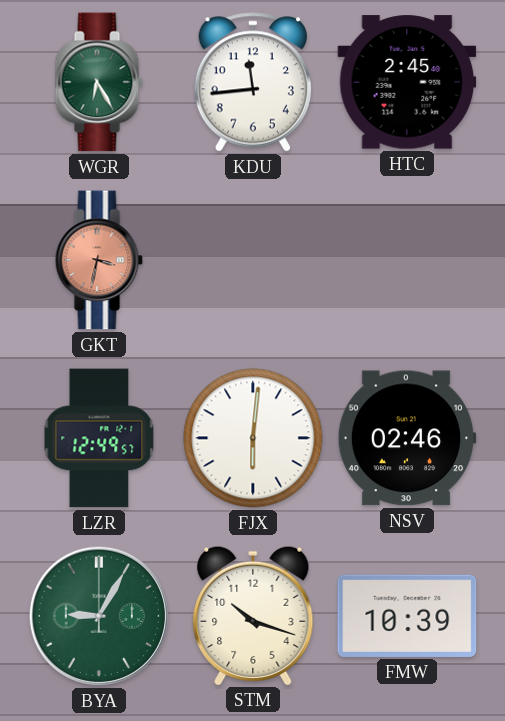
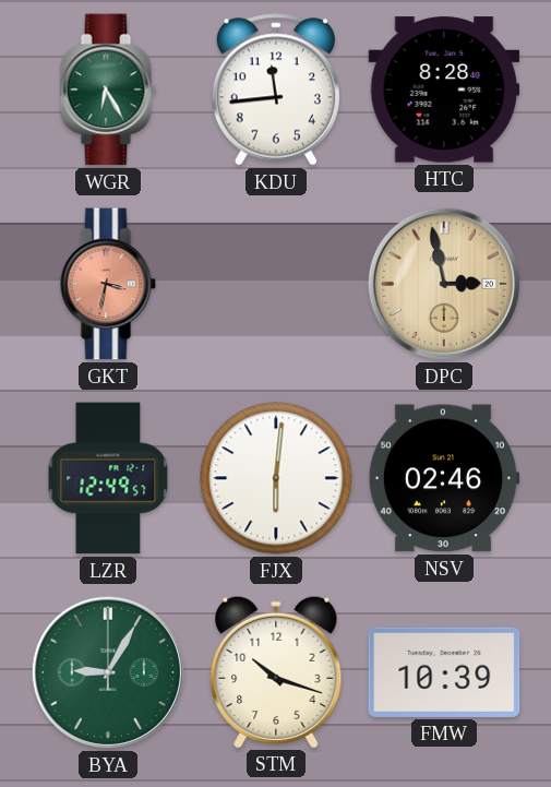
HTC: 2:45 -> 8:28 (444, 90)
DPC: none -> 2:58 (444, 284)
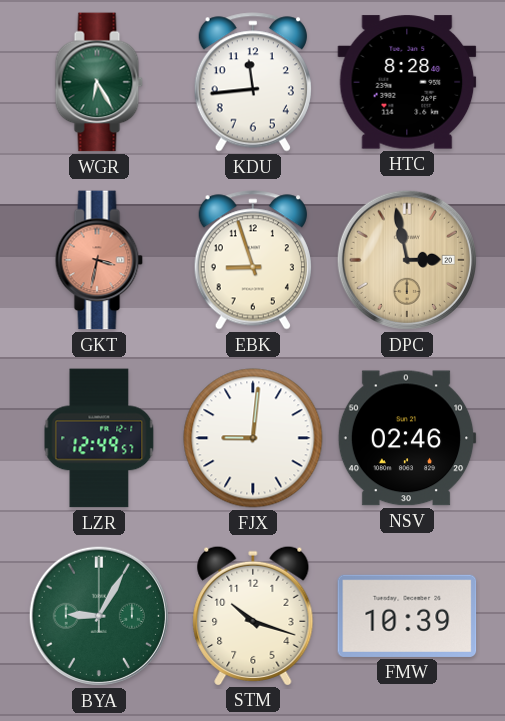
EBK: none -> 8:57 (253, 260)
FJX: 6:01 -> 9:01 (253, 438)
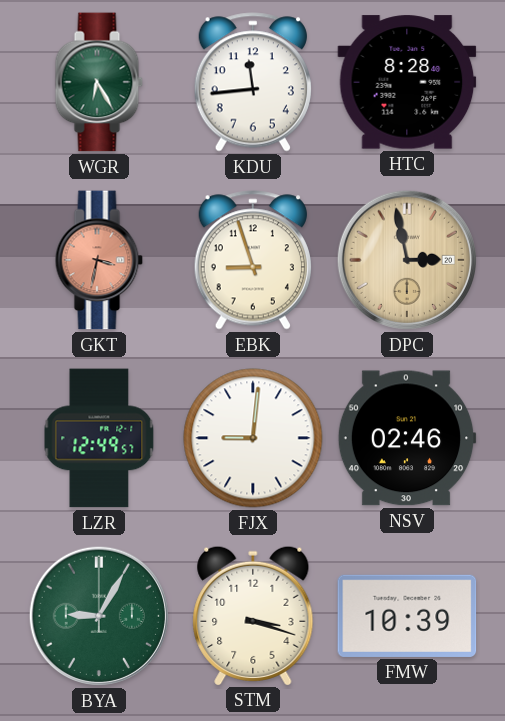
STM: 10:18 -> 3:18 (253, 615)
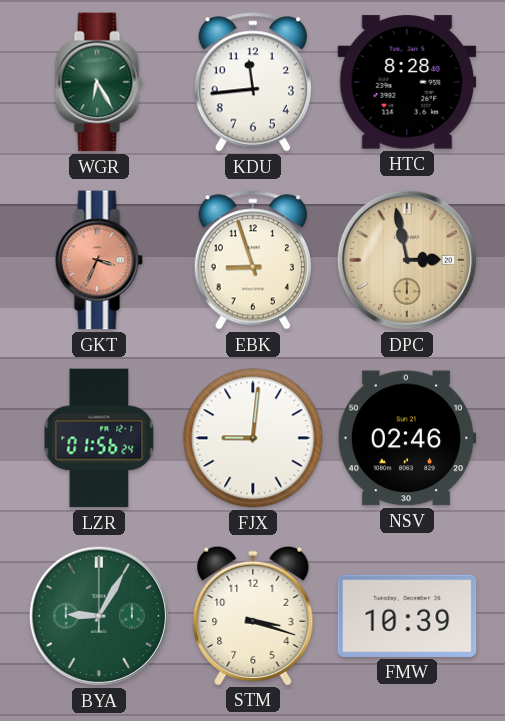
GKT: 3:32 -> 3:34 (99, 260)
LZR: 12:49 -> 01:56 (99, 438)
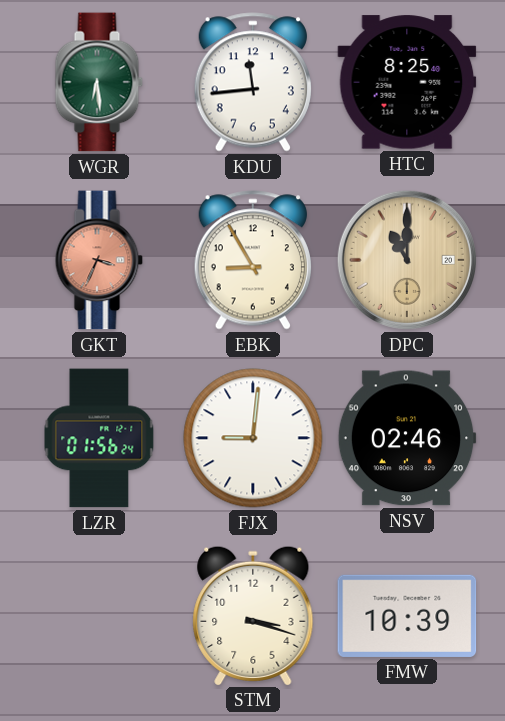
WGR: 6:25 -> 6:29 (99, 82)
HTC: 8:28 -> 8:25 (407, 82)
EBK: 8:57 -> 8:55 (253, 260)
DPC: 2:58 -> 11:00 (407, 260)
BYA: 9:05 -> none (99, 616)
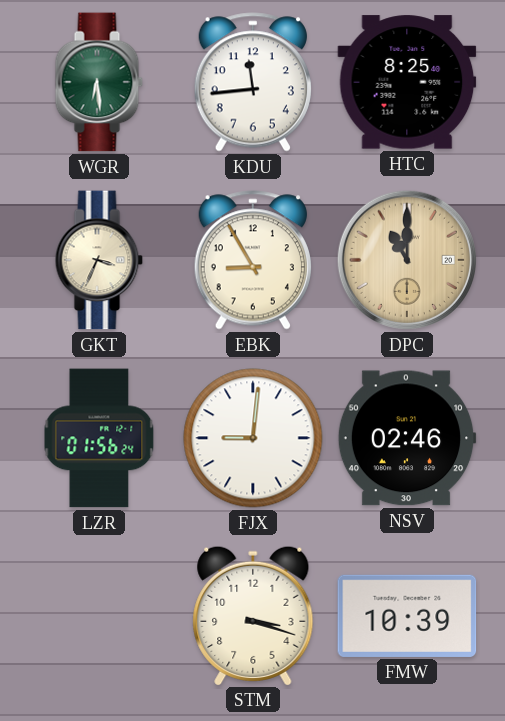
GKT dial: salmon -> cream (99, 260)
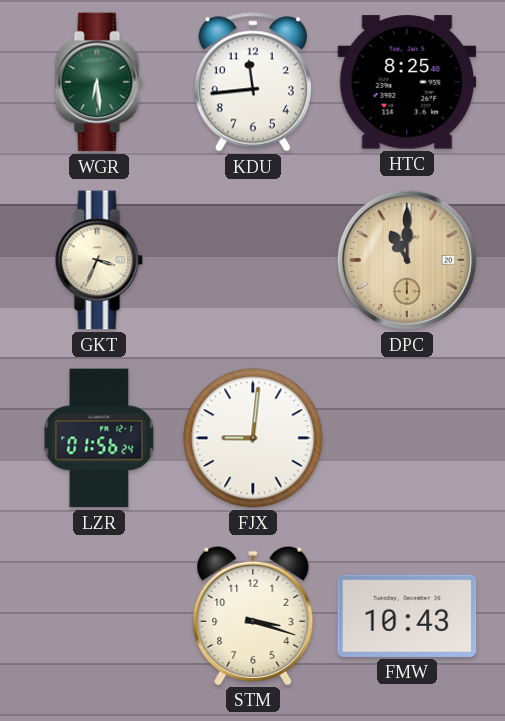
EBK: 8:55 -> none (253, 260)
NSV: 02:46 -> none (407, 438)
FMW: 10:39 -> 10:43 (407, 616)
